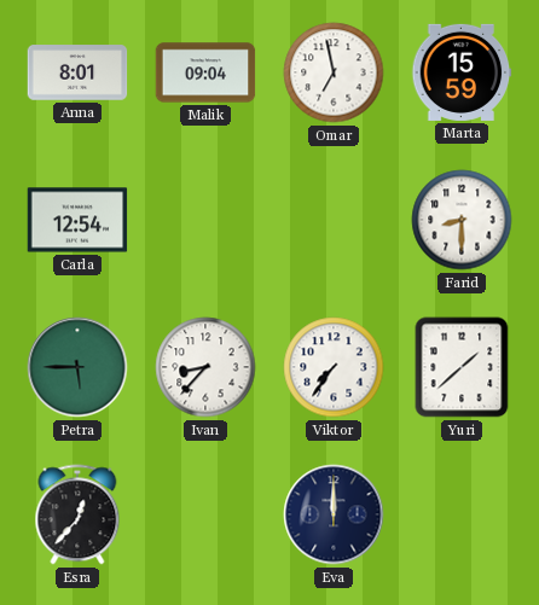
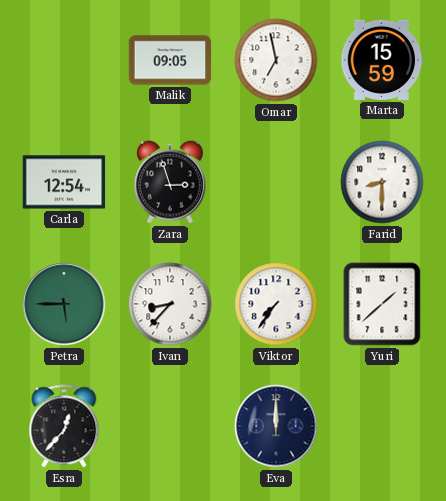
Anna: 8:01 -> none (77, 72)
Malik: 09:04 -> 09:05 (170, 60)
Zara: none -> 2:57 (170, 182)
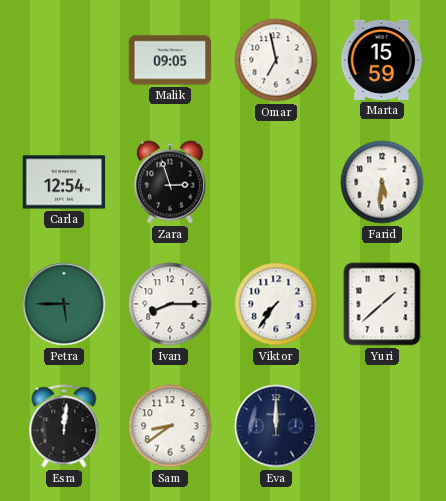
Farid: 8:30 -> 5:31 (382, 182)
Ivan: 8:37 -> 8:15 (170, 304)
Esra: 12:37 -> 12:01 (64, 426)
Sam: none -> 8:39 (170, 426)
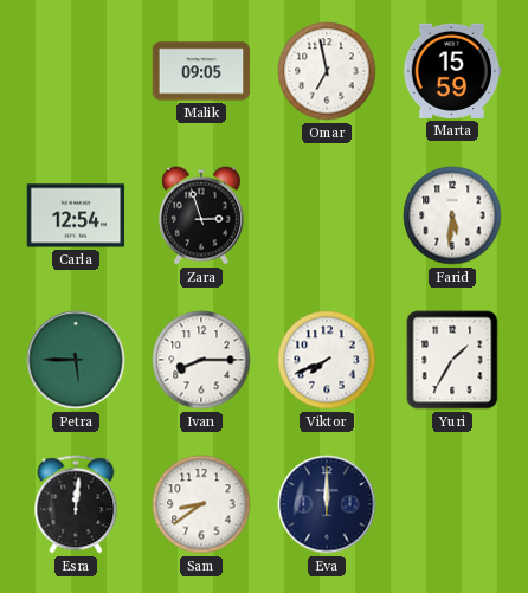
Viktor: 7:36 -> 7:41 (327, 360)
Yuri: 1:38 -> 1:35 (452, 360)
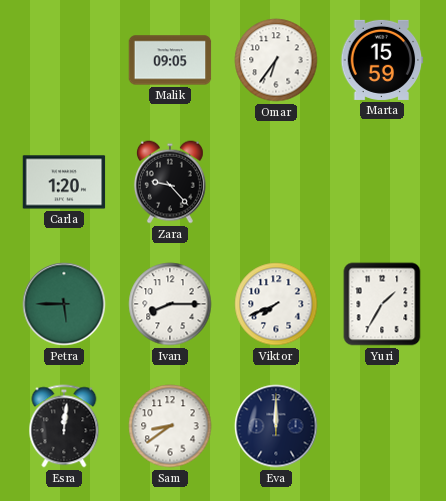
Omar: 6:58 -> 6:36 (276, 60)
Carla: 12:54 -> 1:20 (64, 182)
Zara: 2:57 -> 9:23 (170, 182)
Farid: 5:31 -> none (452, 215)
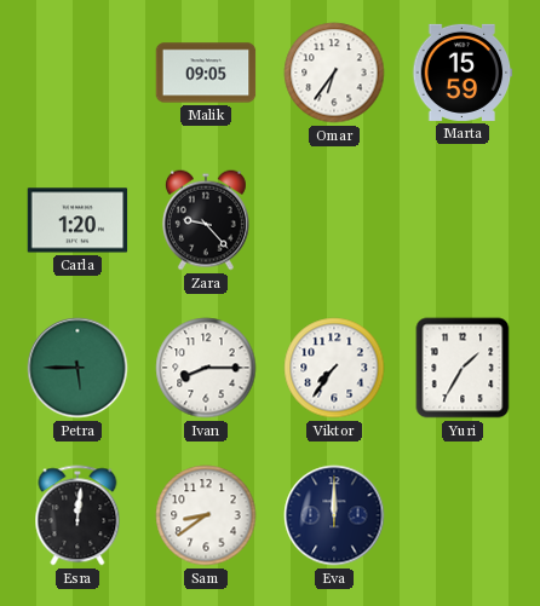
Viktor: 7:41 -> 7:36 (334, 368)
